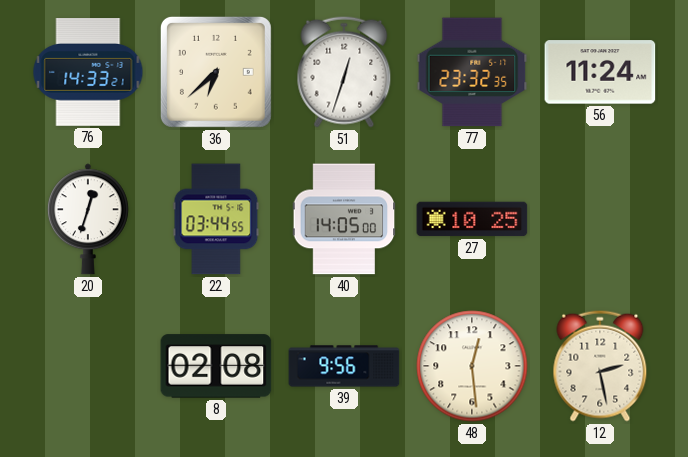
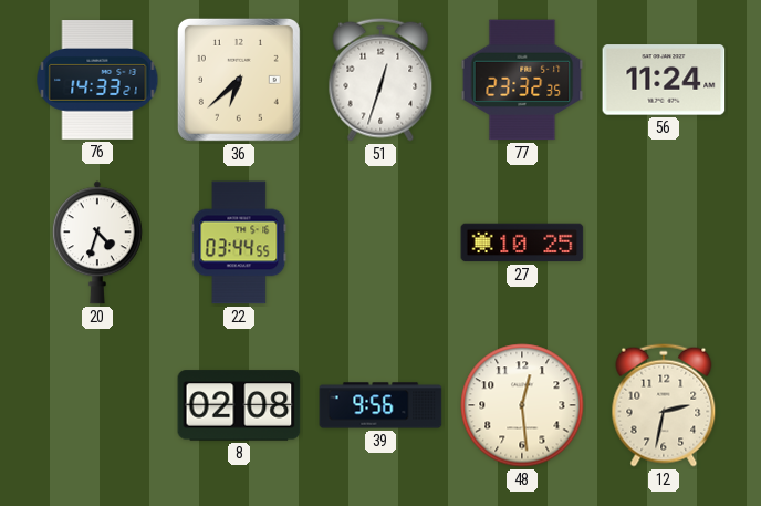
20: 12:33 -> 4:33 (97, 242)
40: 14:05 -> none (344, 219)
12: 2:28 -> 2:32 (664, 405)
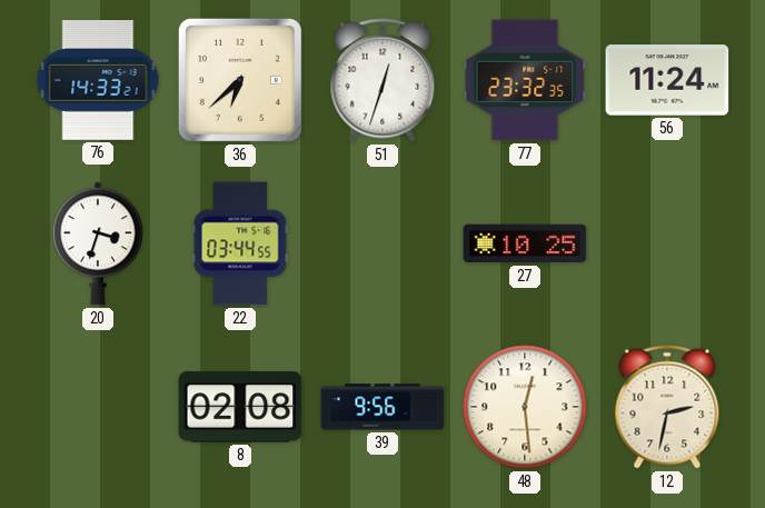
20: 4:33 -> 3:33 (98, 243)
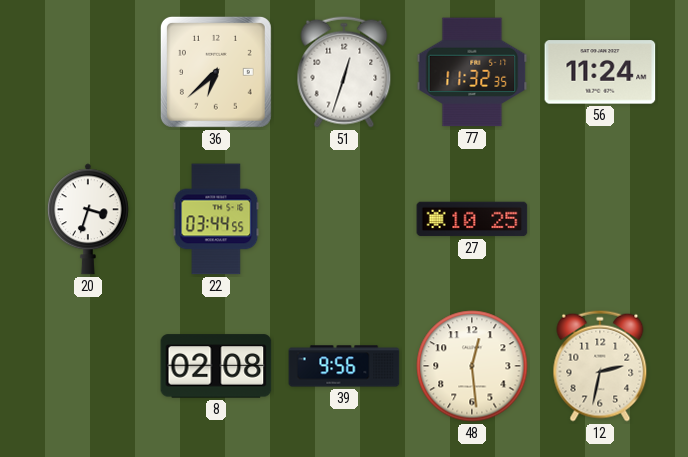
76: 14:33 -> none (98, 81)
77: 23:32 -> 11:32 (472, 72)
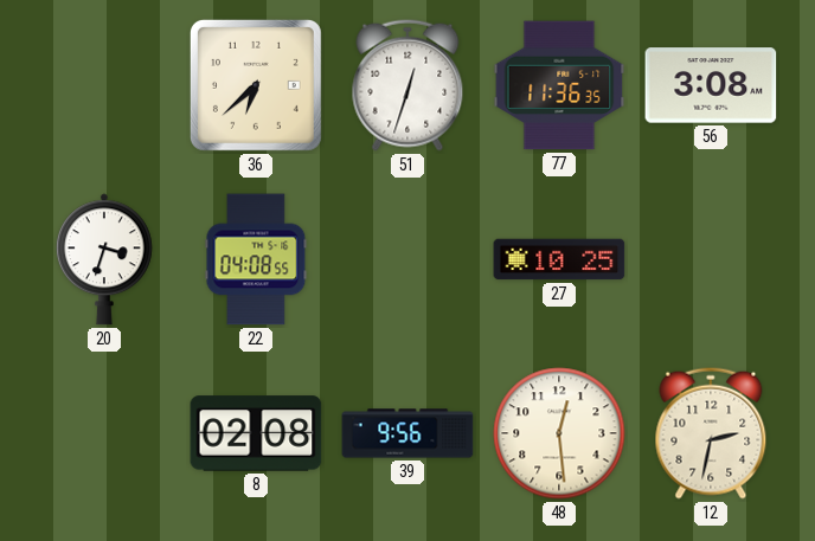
77: 11:32 -> 11:36 (559, 85)
56: 11:24 -> 3:08 (711, 85)
22: 03:44 -> 04:08 (256, 259)
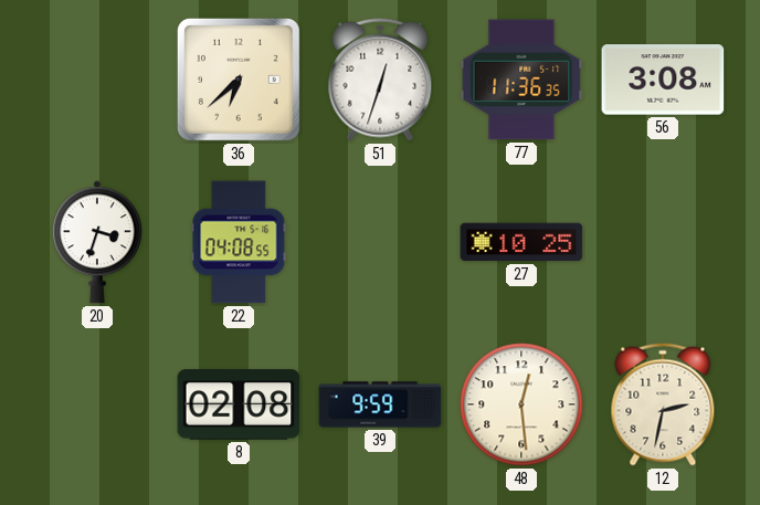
39: 9:56 -> 9:59 (380, 404)
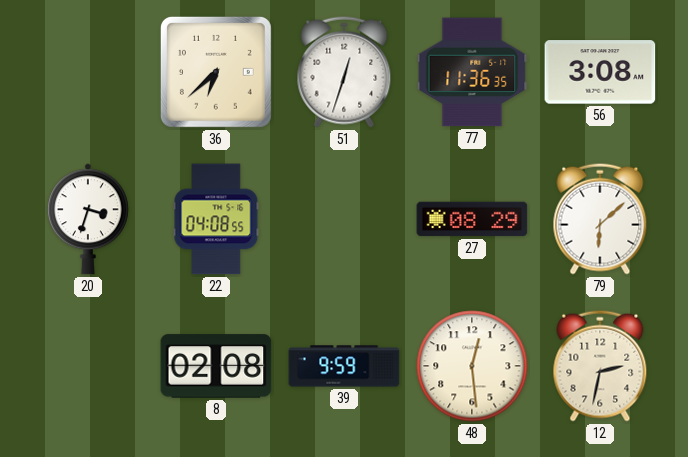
27: 10:25 -> 08:29 (472, 219)
79: none -> 6:08 (600, 219)
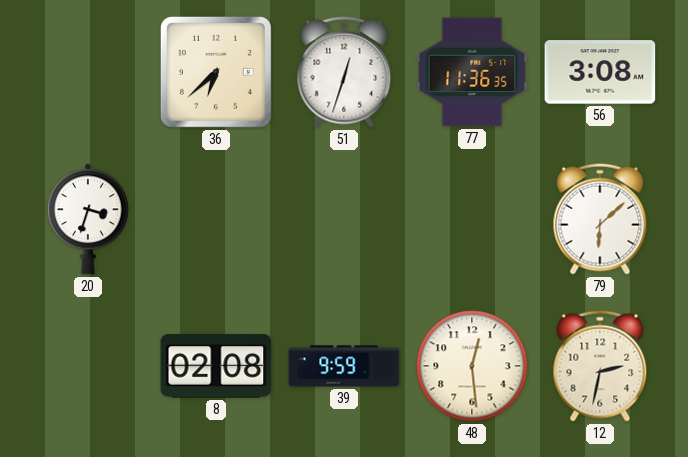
22: 04:08 -> none (216, 219)
27: 08:29 -> none (472, 219)
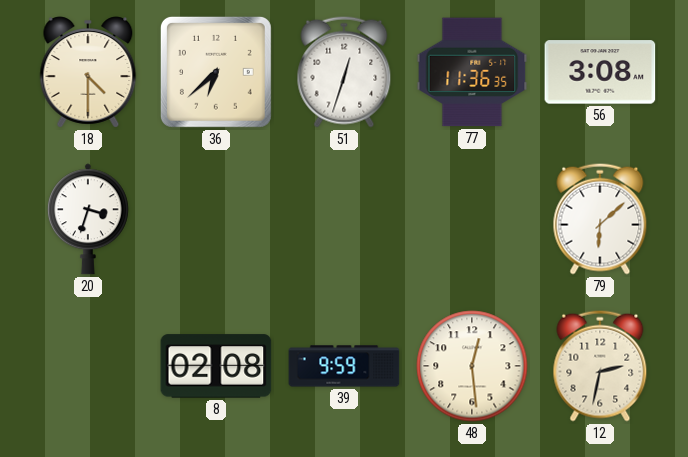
18: none -> 4:30 (88, 72)
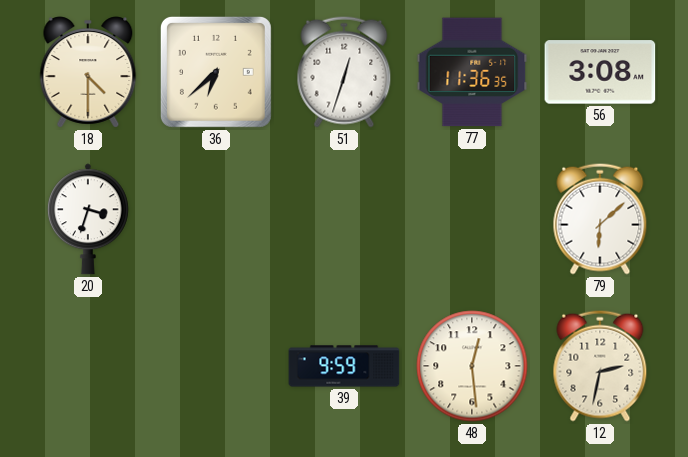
8: 02:08 -> none (216, 366)
